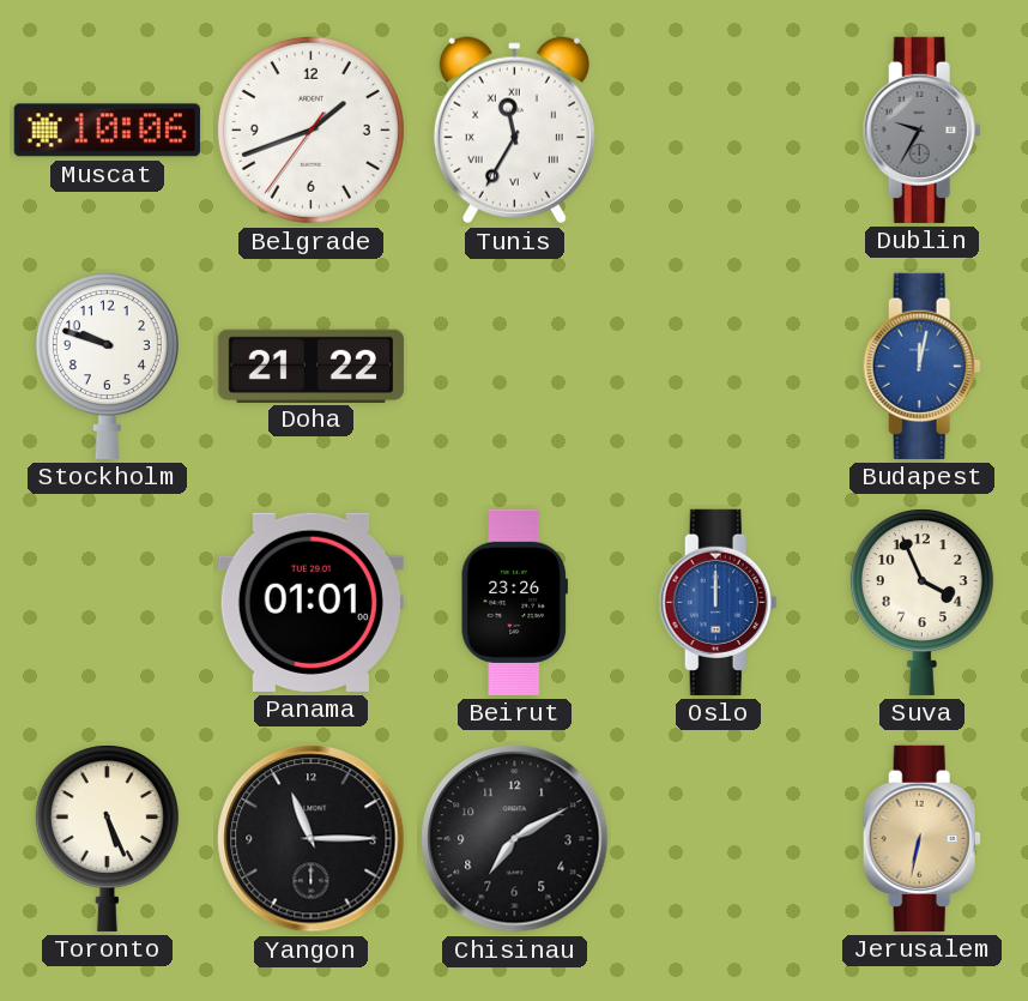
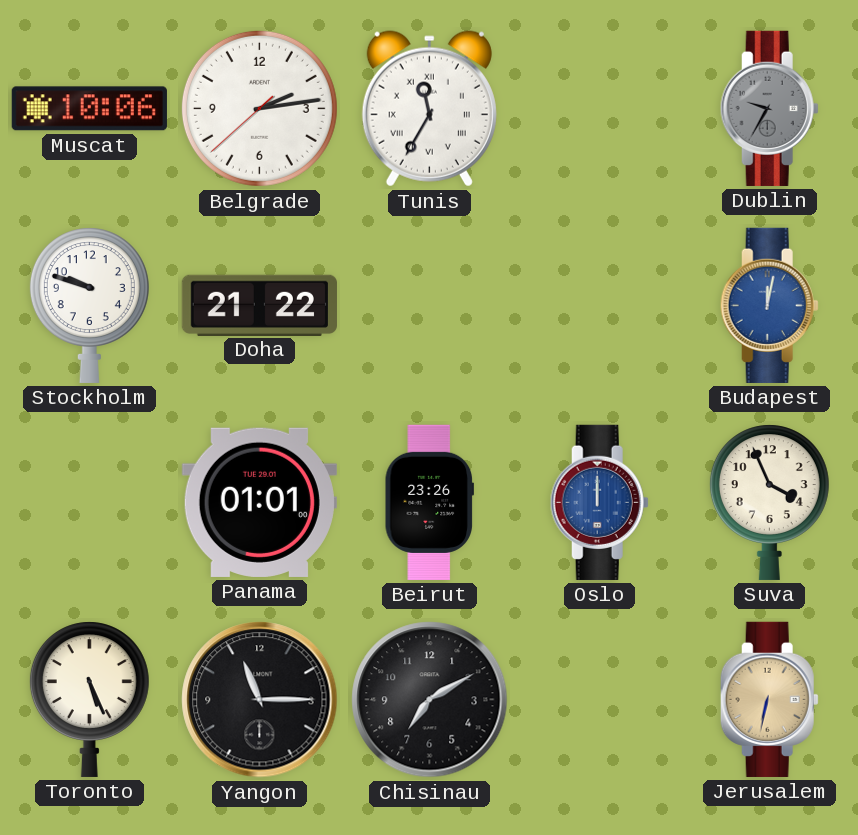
Belgrade: 1:41 -> 2:13 (259, 108)
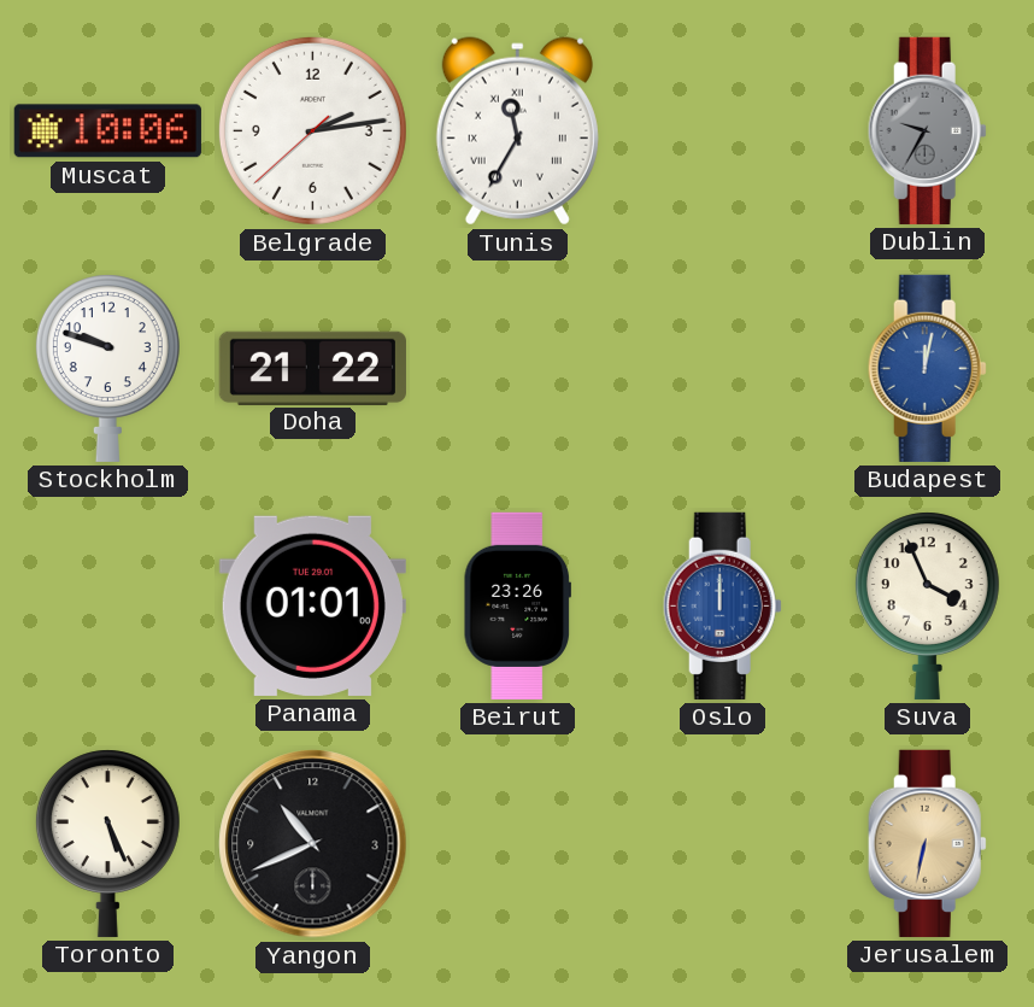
Yangon: 11:15 -> 10:41 (313, 844)
Chisinau: 7:10 -> none (430, 700)
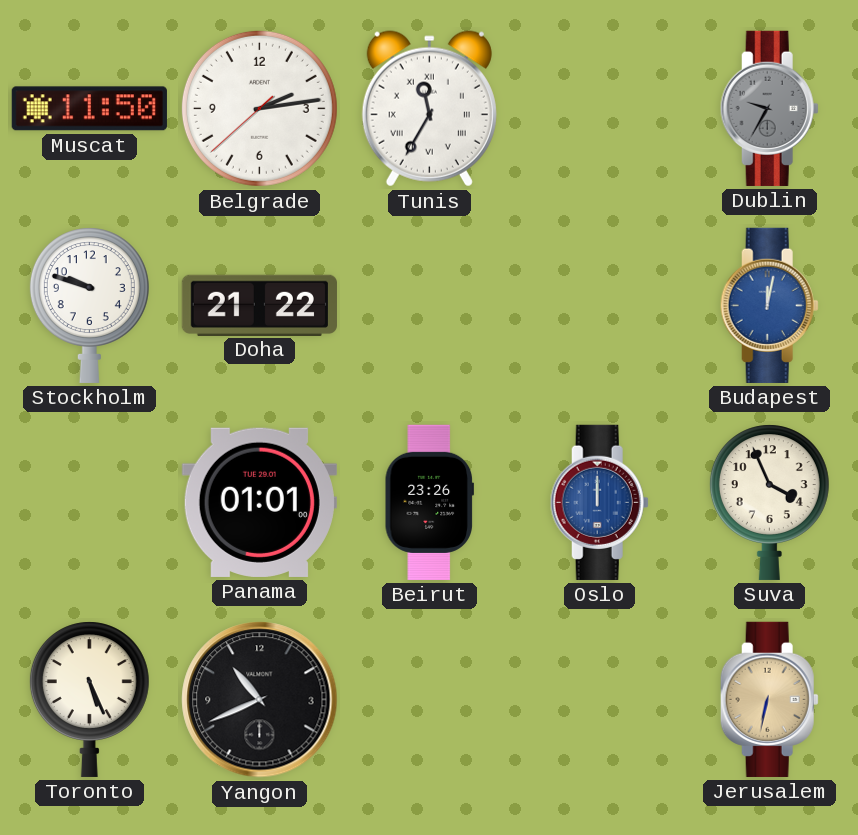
Muscat: 10:06 -> 11:50 (89, 109)
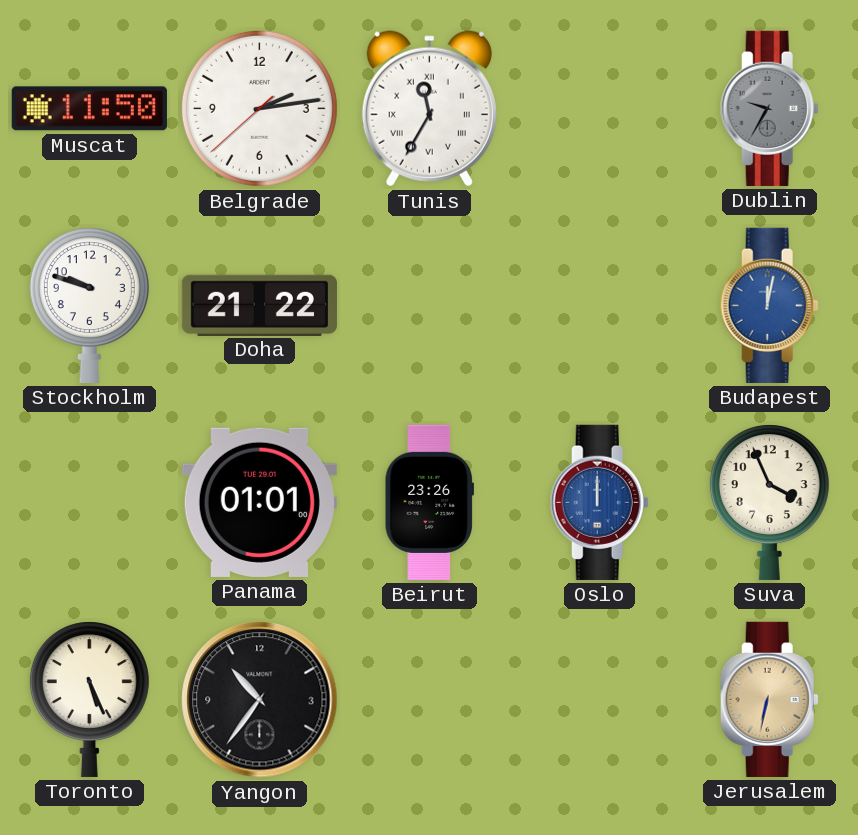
Yangon: 10:41 -> 10:36 (260, 700)
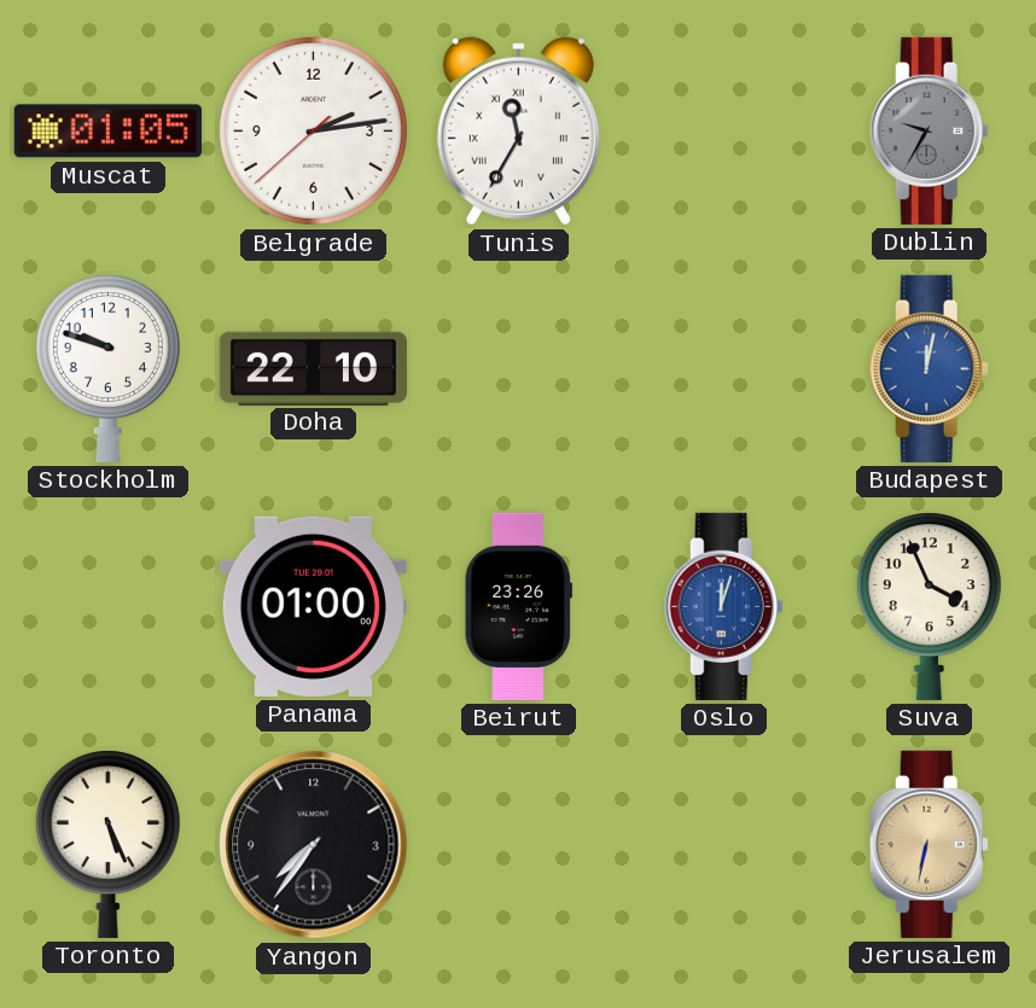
Muscat: 11:50 -> 01:05 (107, 132)
Doha: 21:22 -> 22:10 (313, 368)
Panama: 01:01 -> 01:00 (313, 606)
Oslo: 12:00 -> 12:03 (723, 606)
Yangon: 10:36 -> 7:36 (314, 845)
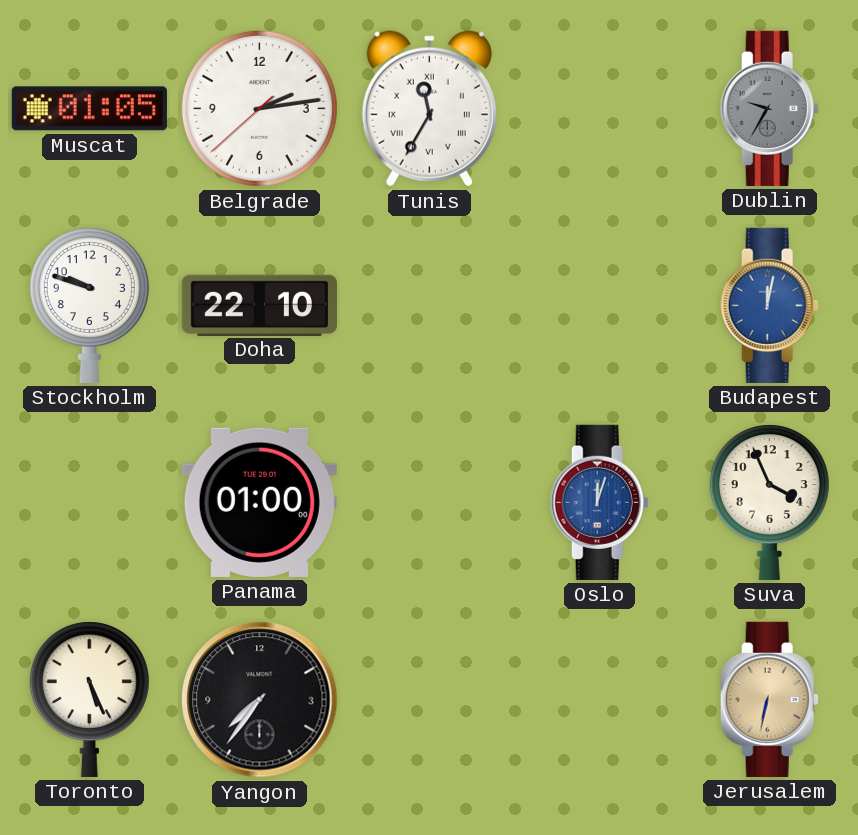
Beirut: 23:26 -> none (518, 606)
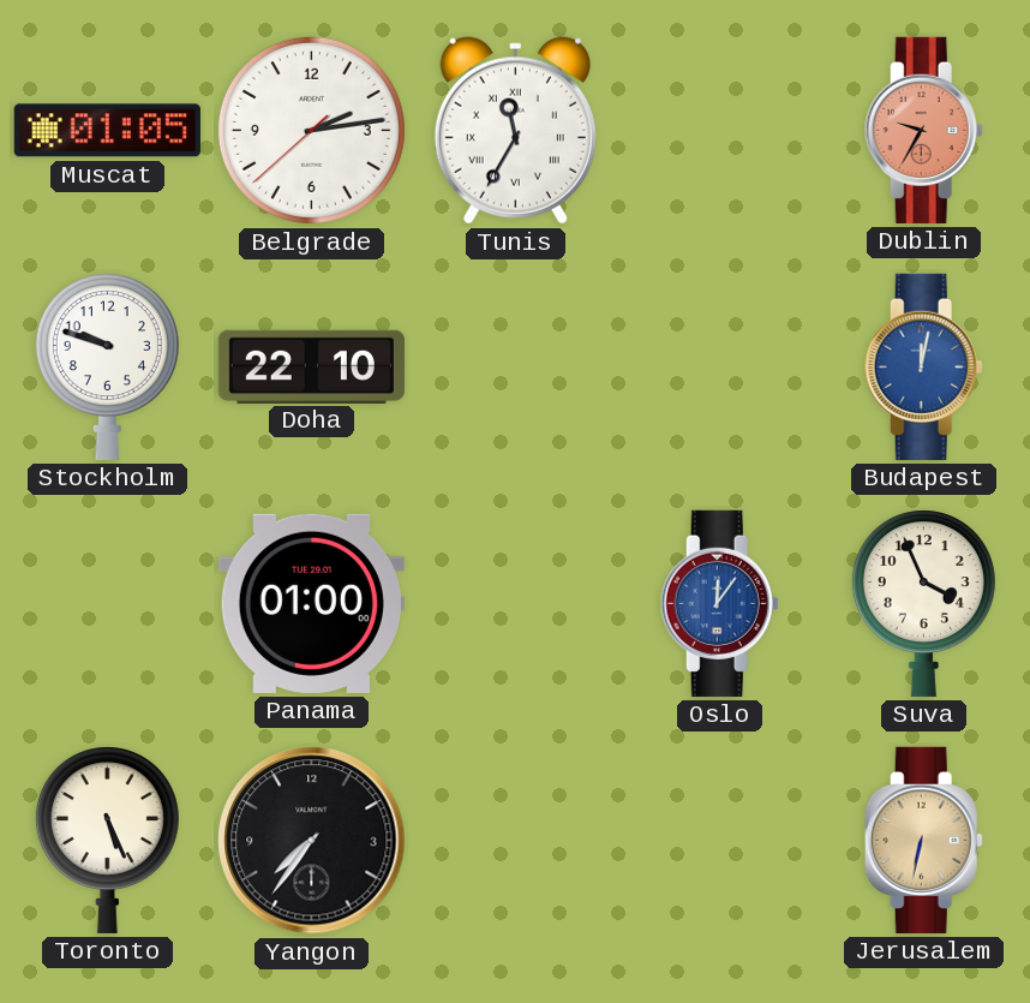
Dublin dial: grey -> salmon (923, 130)
Oslo: 12:03 -> 12:06 (719, 603)
